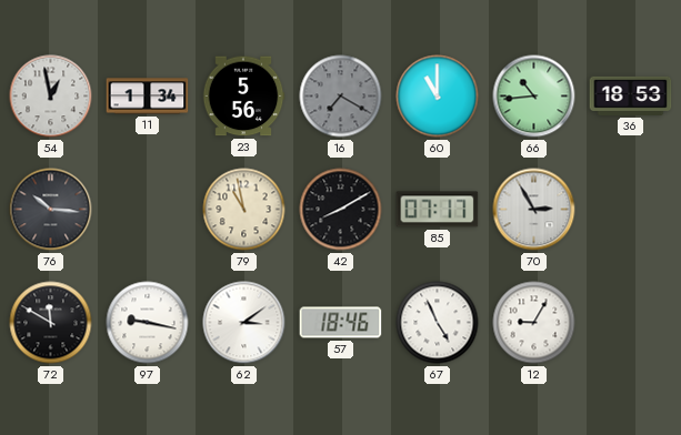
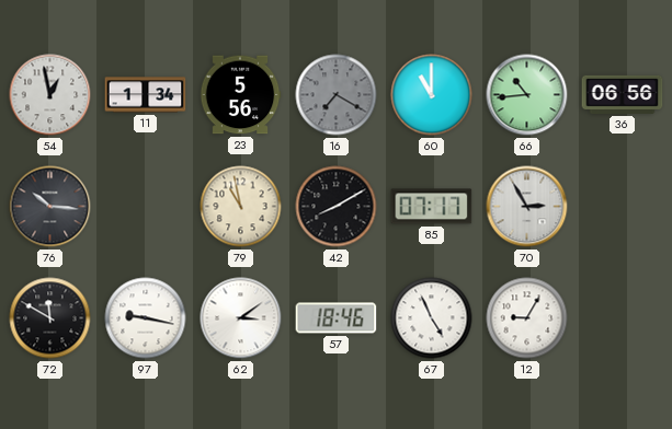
36: 18:53 -> 06:56 (623, 94)
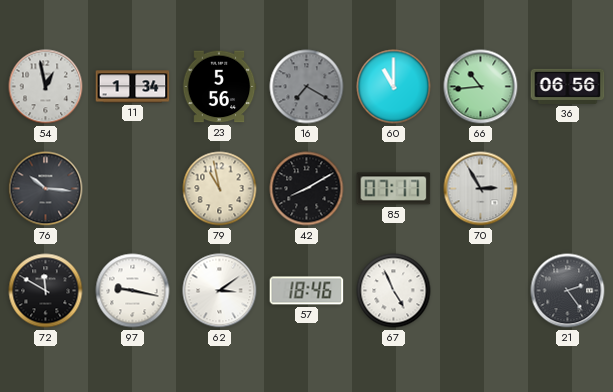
12: 9:05 -> none (527, 318)
21: none -> 2:24 (568, 291)
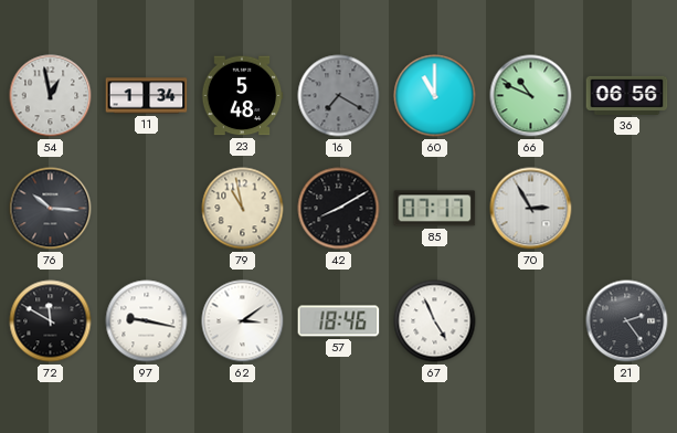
23: 5:56 -> 5:48 (242, 96)
66: 10:44 -> 10:49 (531, 96)
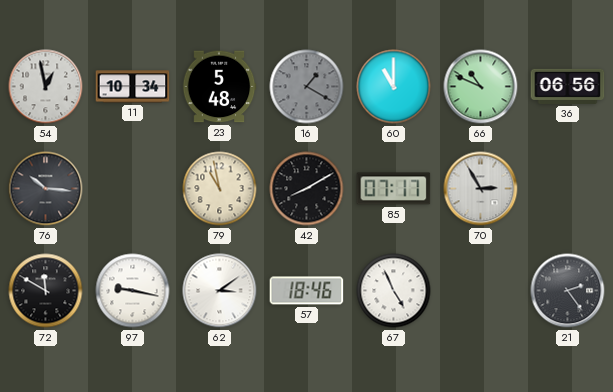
11: 1:34 -> 10:34 (133, 87)
16: 7:20 -> 1:20 (307, 87)
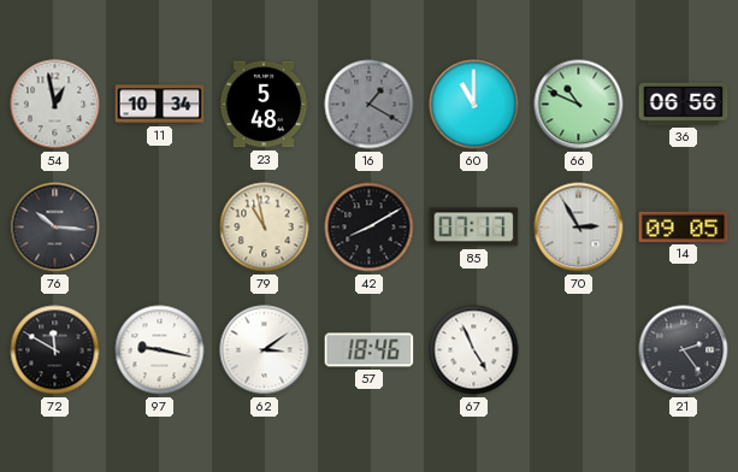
14: none -> 09:05 (684, 226)
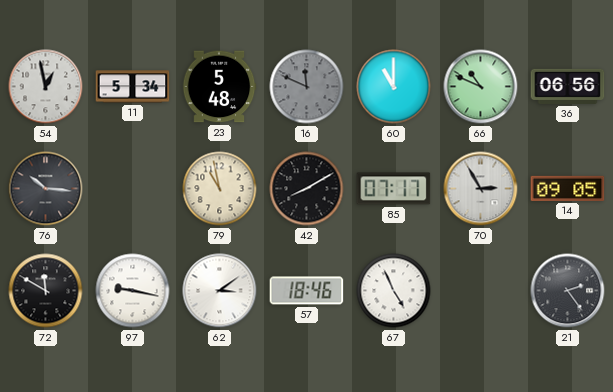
11: 10:34 -> 5:34 (133, 87)
16: 1:20 -> 11:49 (307, 87)
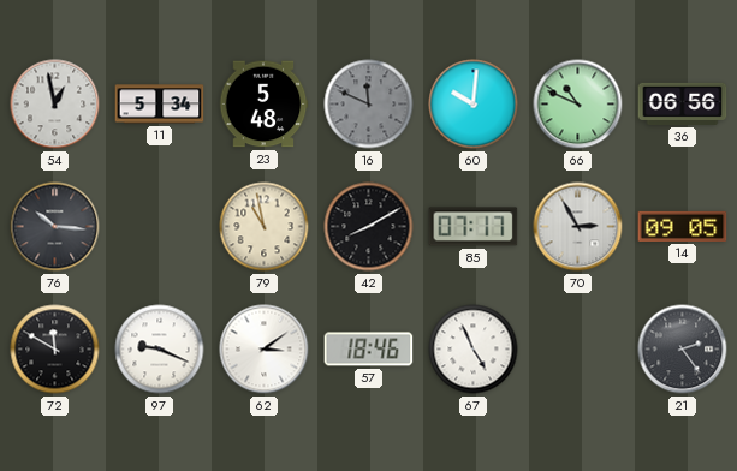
60: 11:00 -> 10:01 (474, 105)
97: 9:17 -> 9:19 (160, 350)
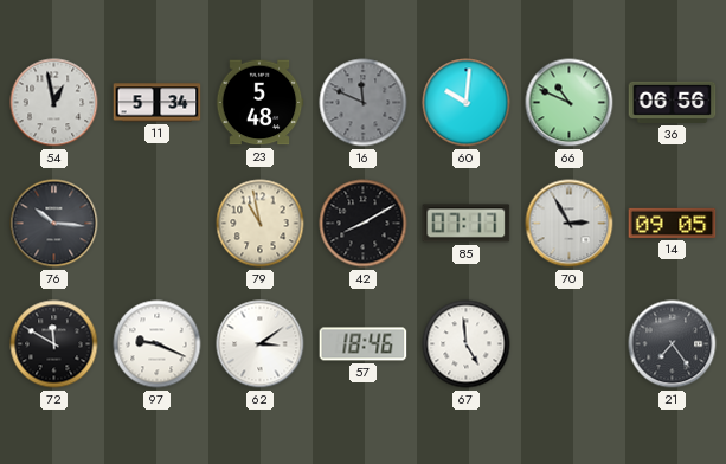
67: 4:56 -> 4:59 (467, 344)
21: 2:24 -> 7:24 (673, 344)
